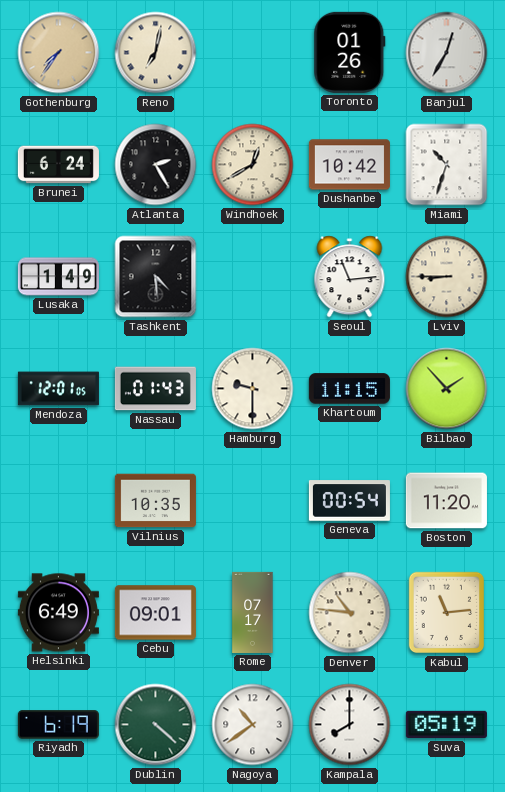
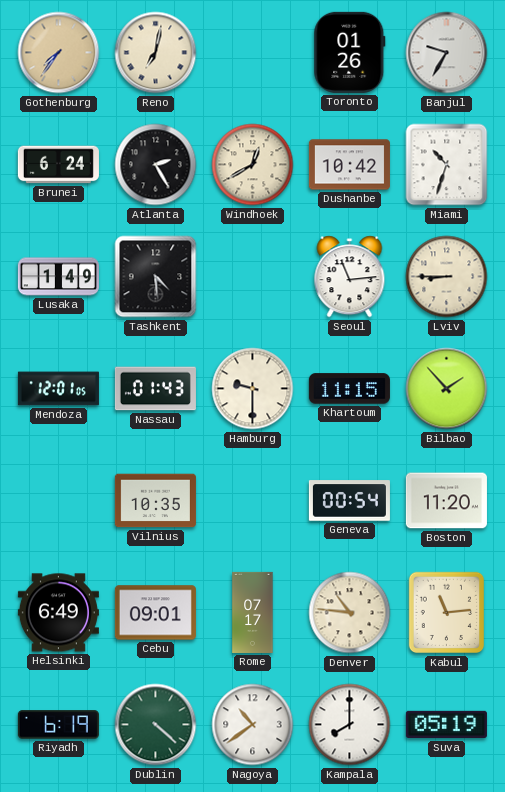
Banjul: 12:35 -> 9:35 (447, 53)
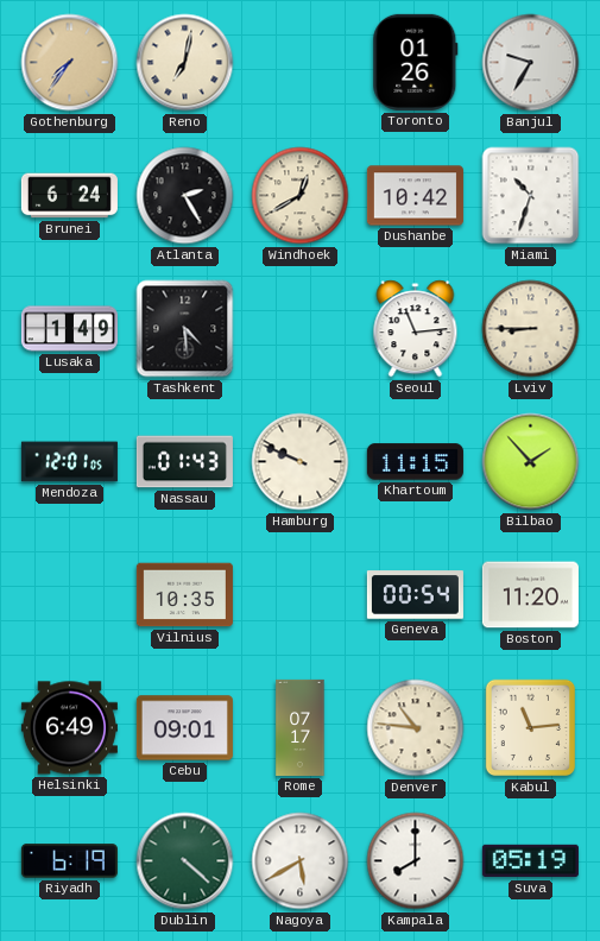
Hamburg: 9:30 -> 9:49 (301, 462)
Nagoya: 10:39 -> 5:40 (301, 861)
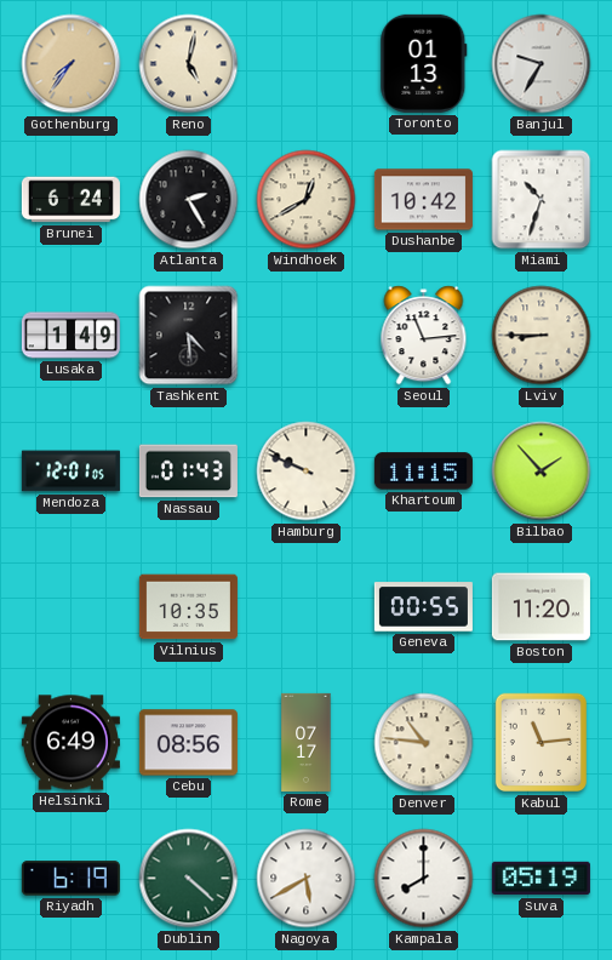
Reno: 7:02 -> 5:02 (189, 64)
Toronto: 01:26 -> 01:13 (424, 63)
Geneva: 00:54 -> 00:55 (423, 607)
Cebu: 09:01 -> 08:56 (188, 743)
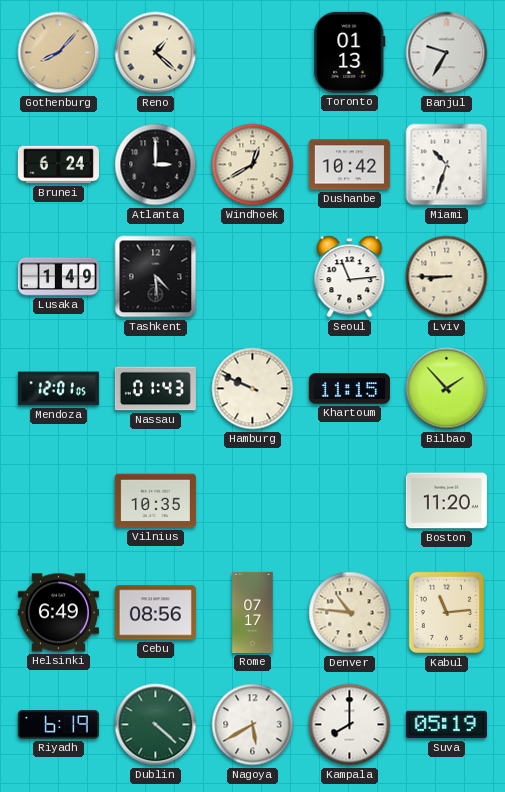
Gothenburg: 7:36 -> 8:07 (59, 53)
Reno: 5:02 -> 1:22 (156, 53)
Atlanta: 2:25 -> 3:00 (156, 165)
Geneva: 00:55 -> none (423, 607)
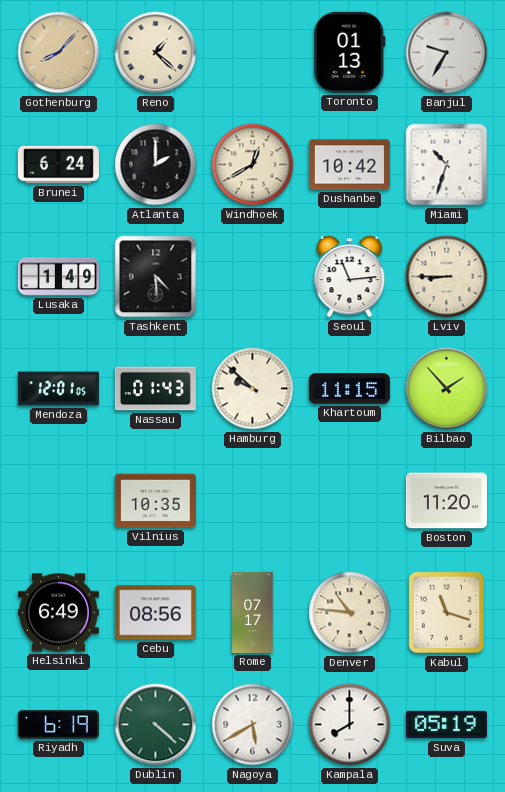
Atlanta: 3:00 -> 2:00 (156, 165)
Hamburg: 9:49 -> 9:52 (253, 389)
Kabul: 11:14 -> 11:18 (446, 613)
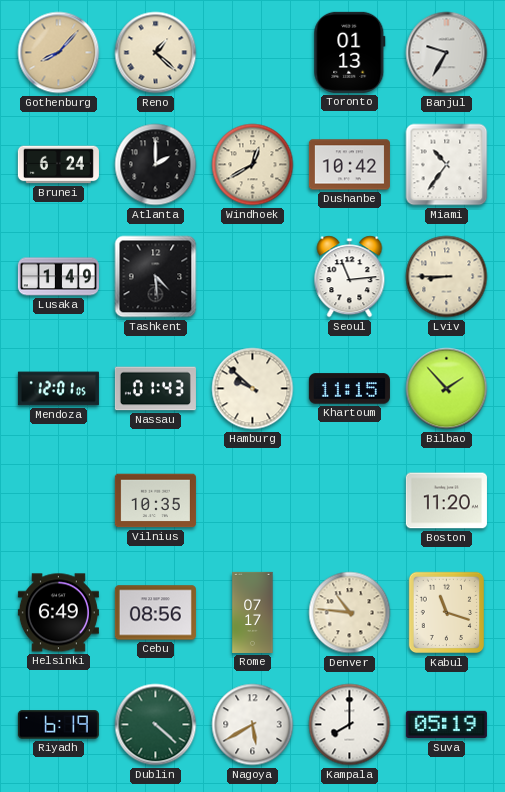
Miami: 10:33 -> 10:36 (447, 165)
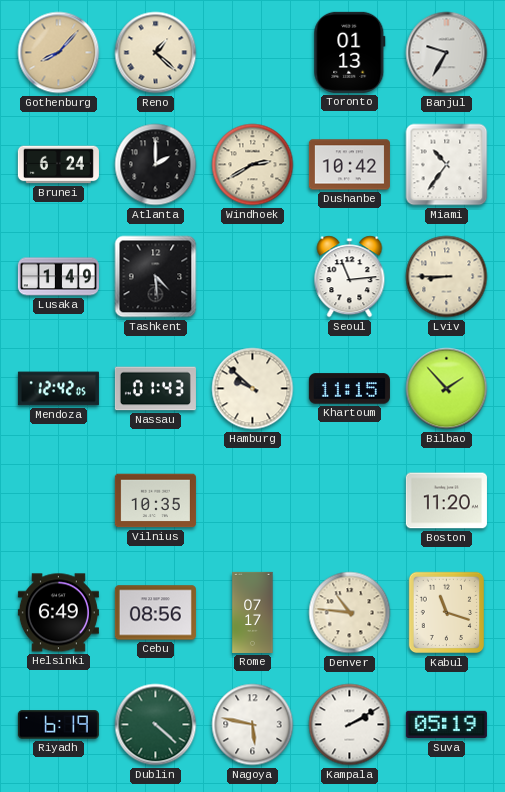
Windhoek: 12:40 -> 2:40 (253, 165)
Mendoza: 12:01 -> 12:42 (58, 389)
Nagoya: 5:40 -> 5:47 (253, 725)
Kampala: 8:00 -> 2:10 (350, 725)
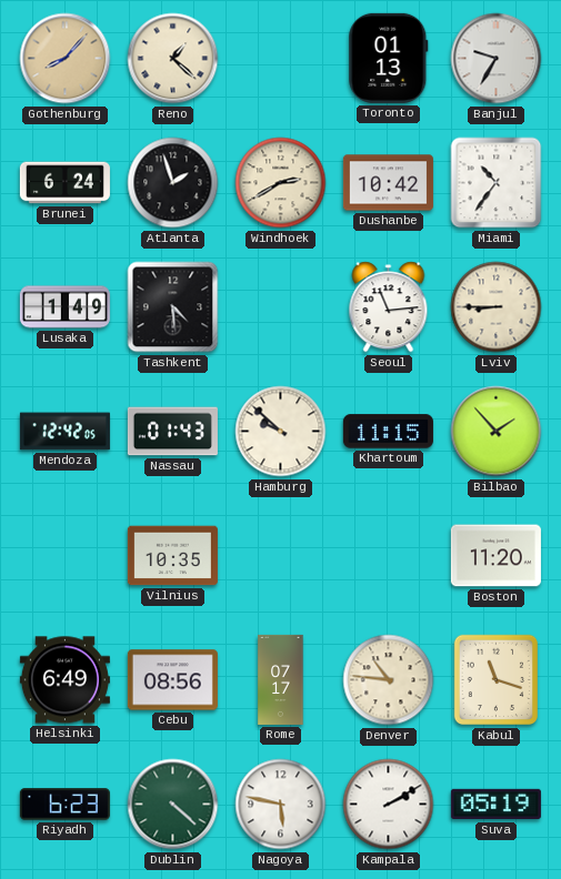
Atlanta: 2:00 -> 1:57 (173, 183)
Riyadh: 6:19 -> 6:23 (64, 805)
